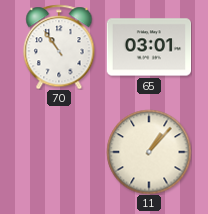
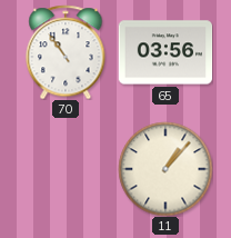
65: 03:01 -> 03:56 (165, 52)
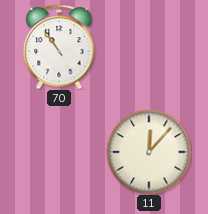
65: 03:56 -> none (165, 52)
11: 1:07 -> 12:07 (149, 152)
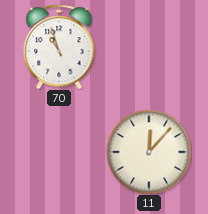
70: 10:54 -> 10:57 (59, 47)
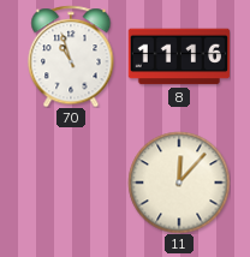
8: none -> 11:16 (179, 56)
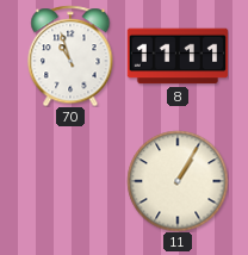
8: 11:16 -> 11:11 (178, 56)
11: 12:07 -> 1:05 (178, 181)
